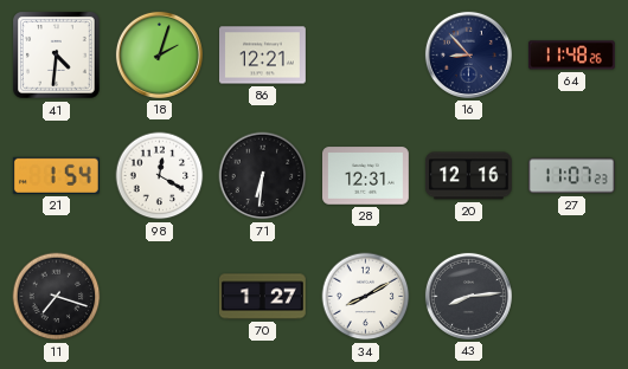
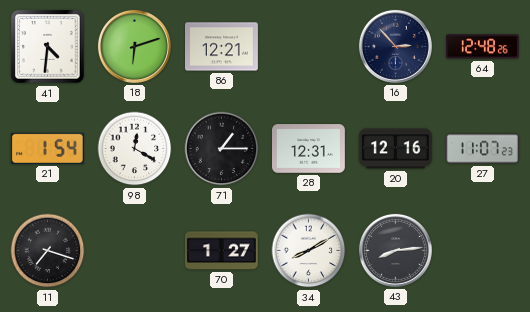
18: 2:03 -> 6:12 (134, 46)
16: 8:53 -> 2:53 (395, 46)
64: 11:48 -> 12:48 (482, 47)
71: 6:31 -> 1:15 (222, 149)
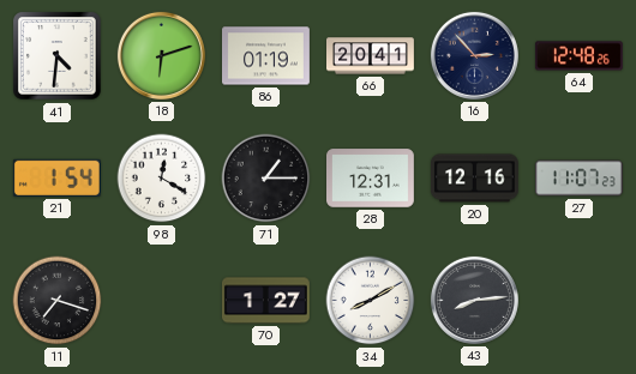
86: 12:21 -> 01:19 (266, 56)
66: none -> 20:41 (371, 56)
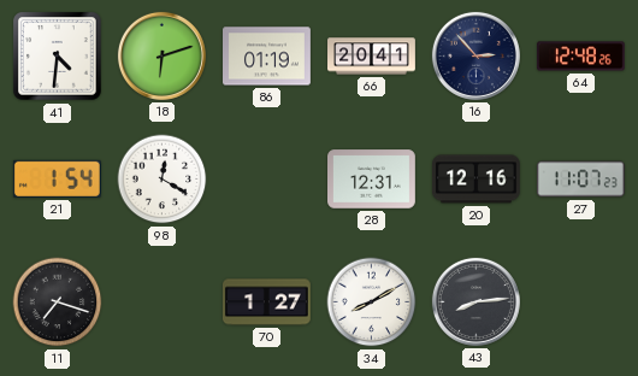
71: 1:15 -> none (266, 179)
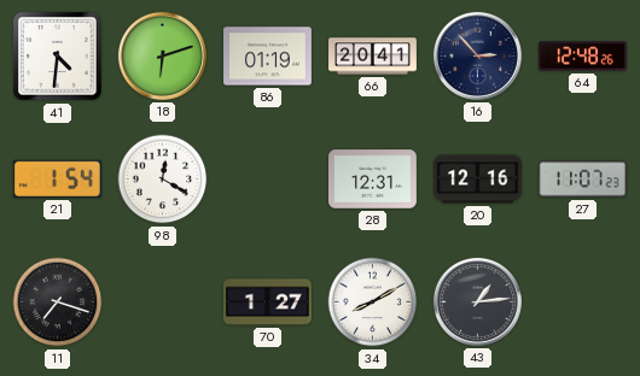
43: 8:14 -> 1:14 (477, 301)
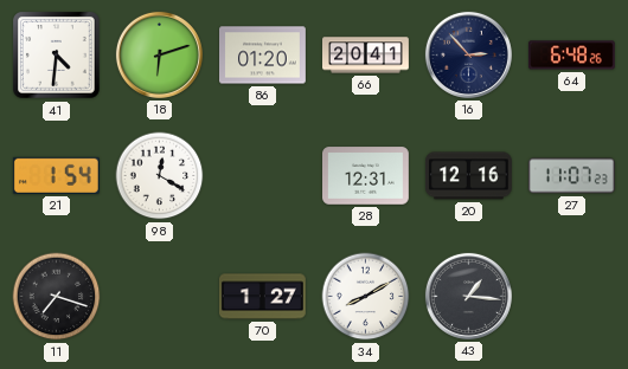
86: 01:19 -> 01:20 (263, 56)
64: 12:48 -> 6:48 (571, 56)
43: 1:14 -> 1:16 (468, 296)
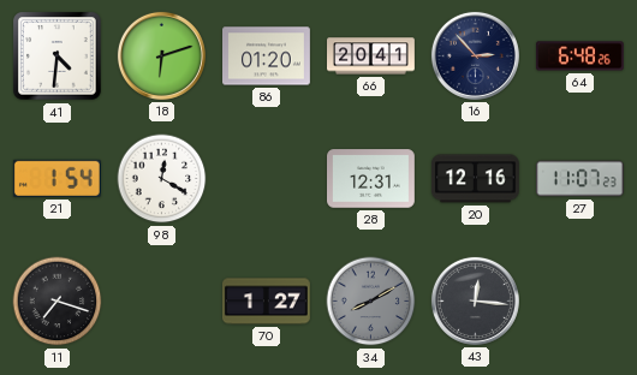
34 dial: white -> grey (371, 302)
43: 1:16 -> 12:16 (475, 300)
